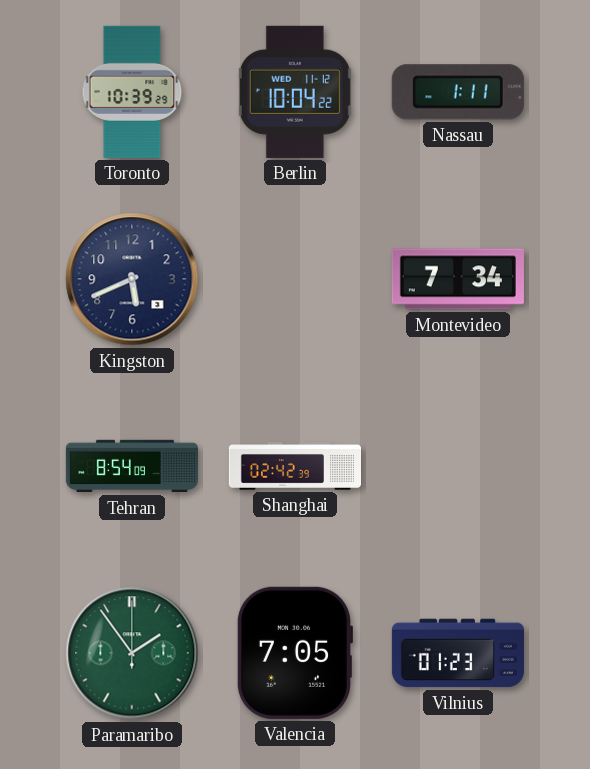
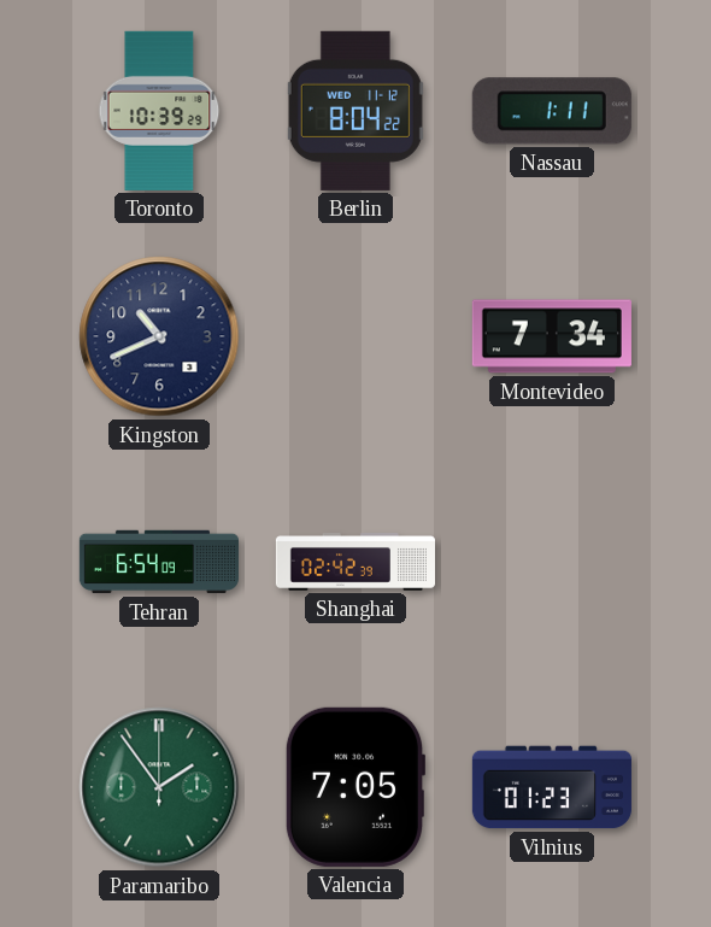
Berlin: 10:04 -> 8:04 (355, 111)
Kingston: 5:41 -> 10:41 (159, 336)
Tehran: 8:54 -> 6:54 (159, 562)
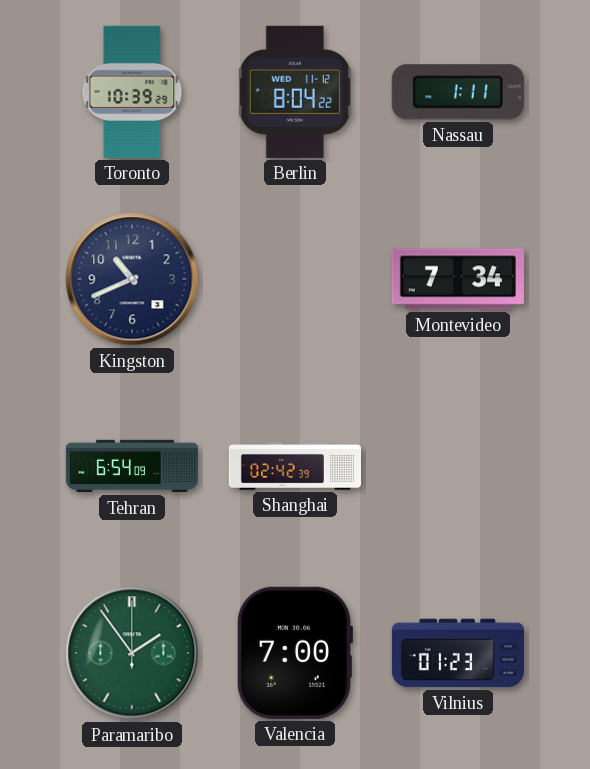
Valencia: 7:05 -> 7:00 (294, 653)
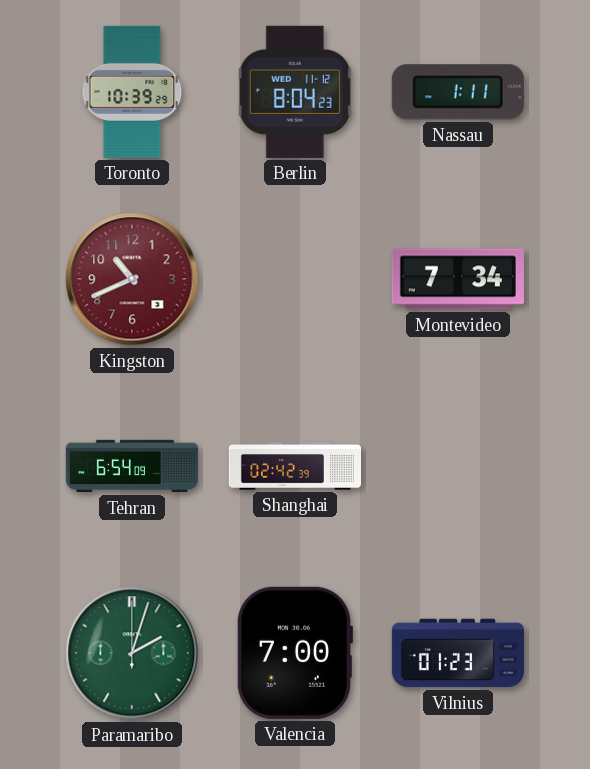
Berlin: 8:04:22 -> 8:04:23 (295, 92)
Kingston dial: navy -> burgundy (132, 279)
Paramaribo: 1:54 -> 2:03 (132, 653)
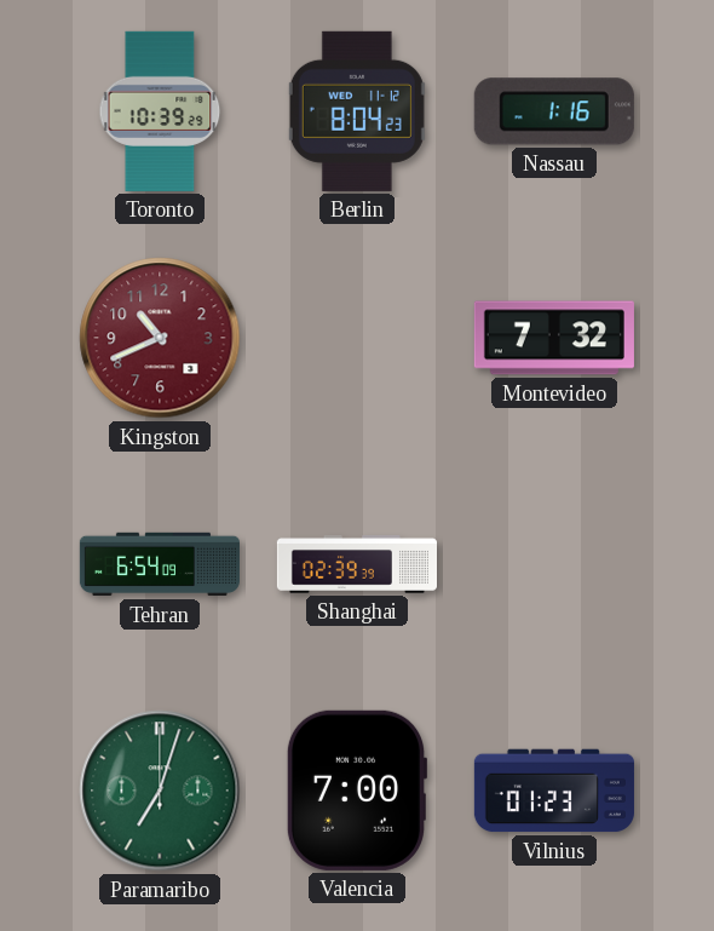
Nassau: 1:11 -> 1:16 (554, 111)
Montevideo: 7:34 -> 7:32 (554, 338)
Shanghai: 02:42 -> 02:39 (356, 564)
Paramaribo: 2:03 -> 7:03 (160, 791)
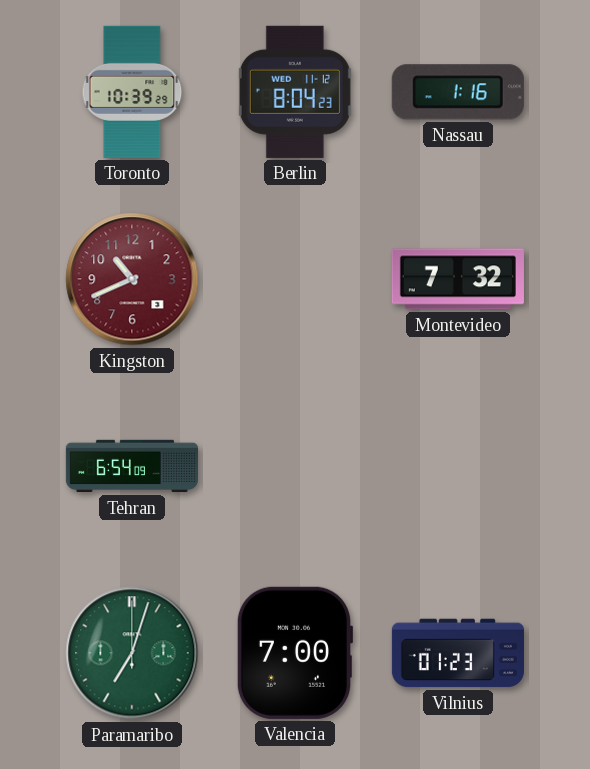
Shanghai: 02:39 -> none (356, 564)
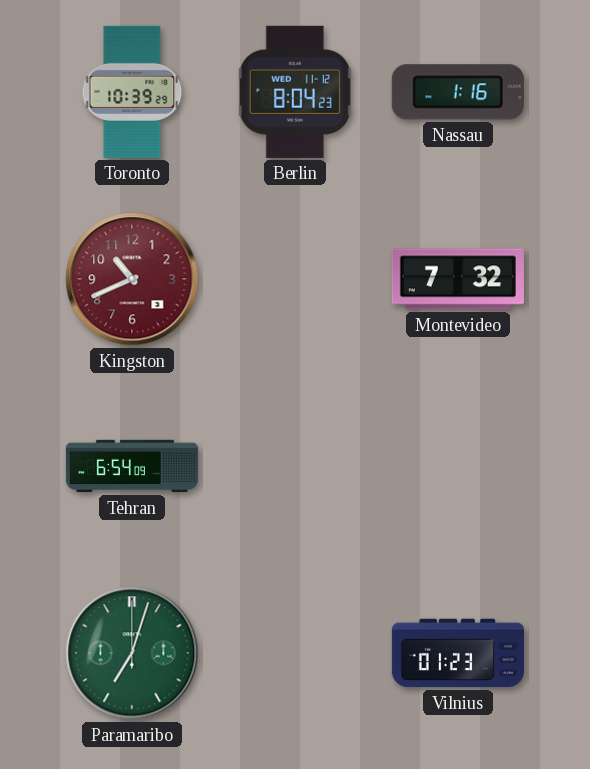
Valencia: 7:00 -> none (294, 653)
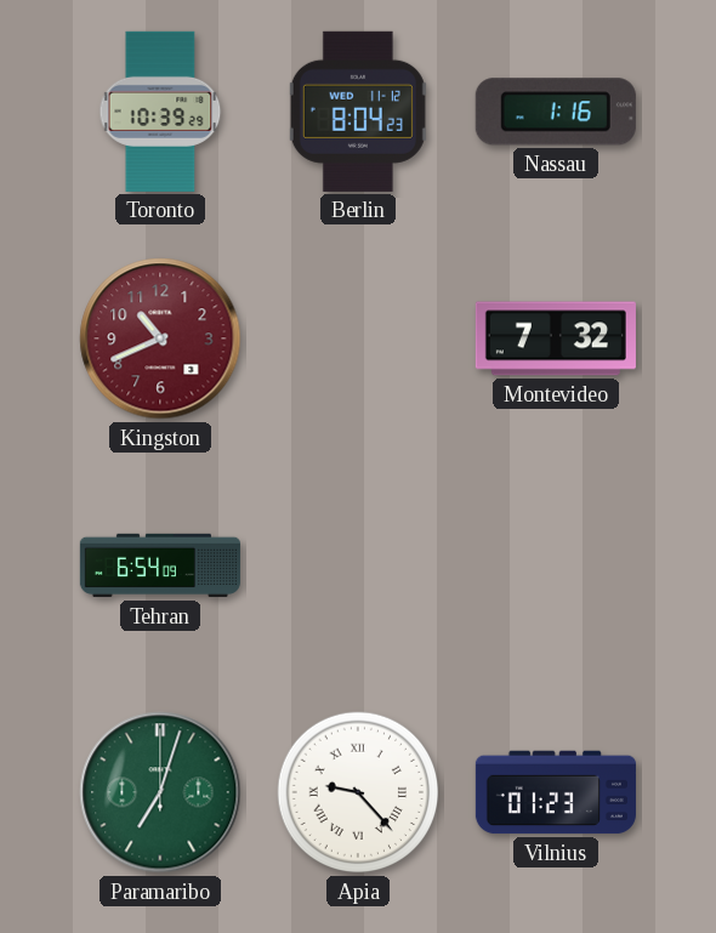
Apia: none -> 9:23 (358, 792)
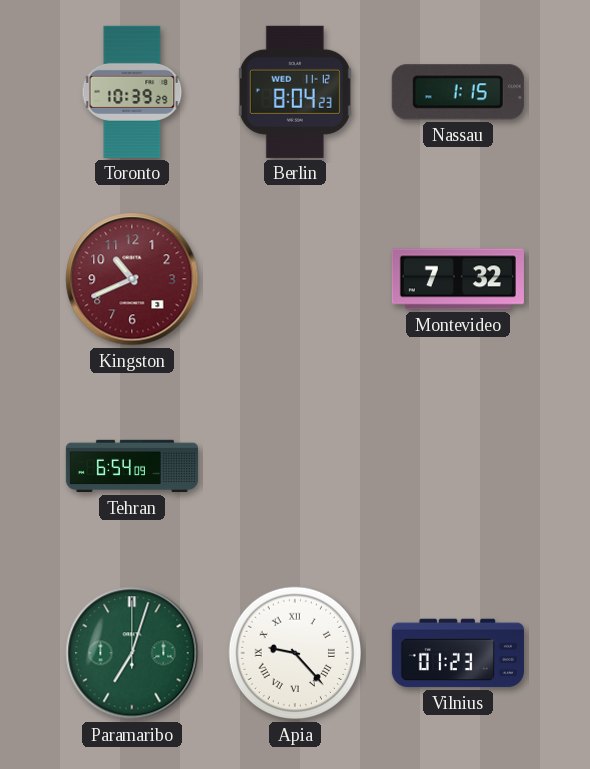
Nassau: 1:16 -> 1:15 (458, 92)
